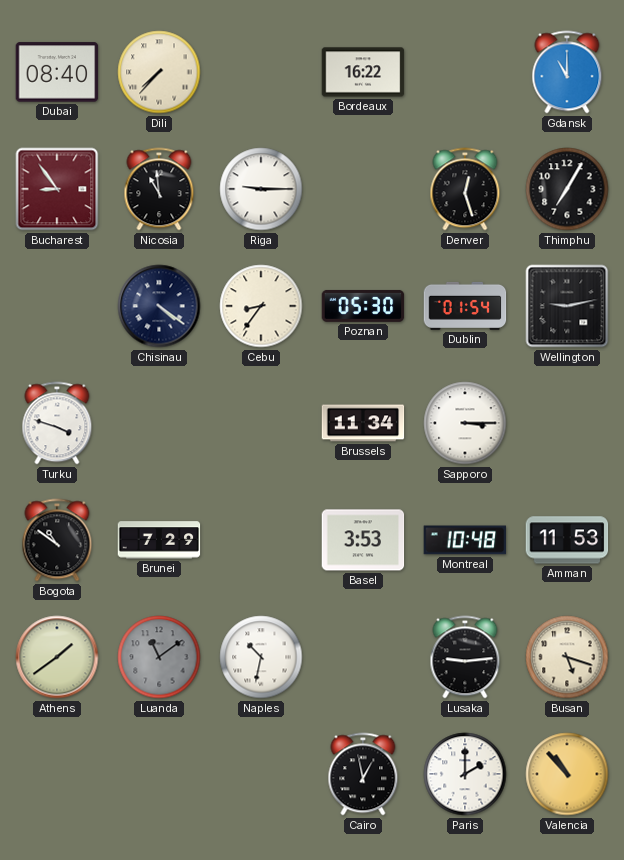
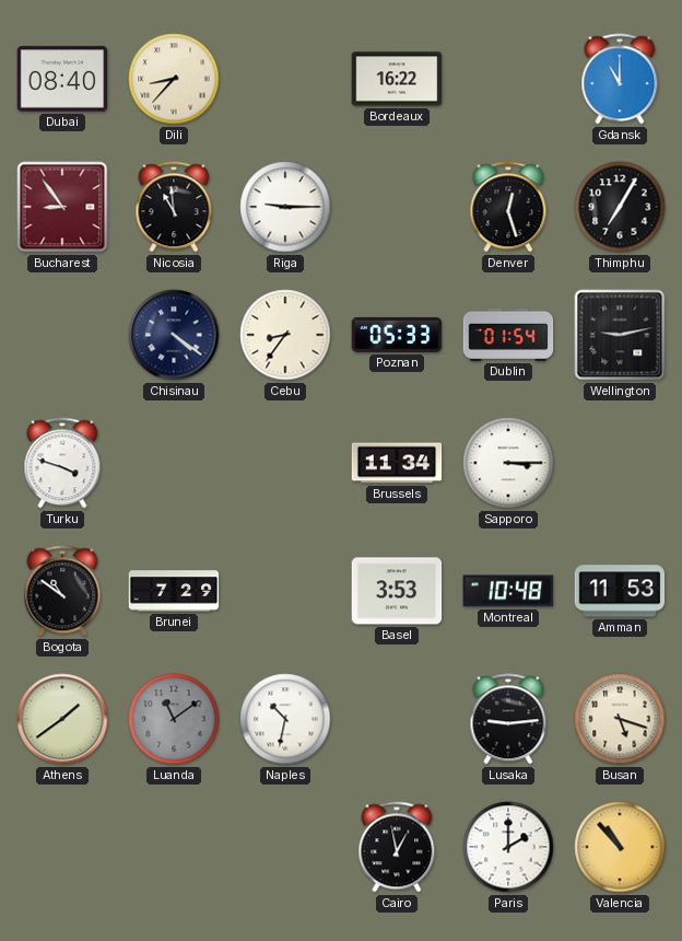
Dili: 7:37 -> 8:37 (174, 79)
Poznan: 05:30 -> 05:33 (397, 335)
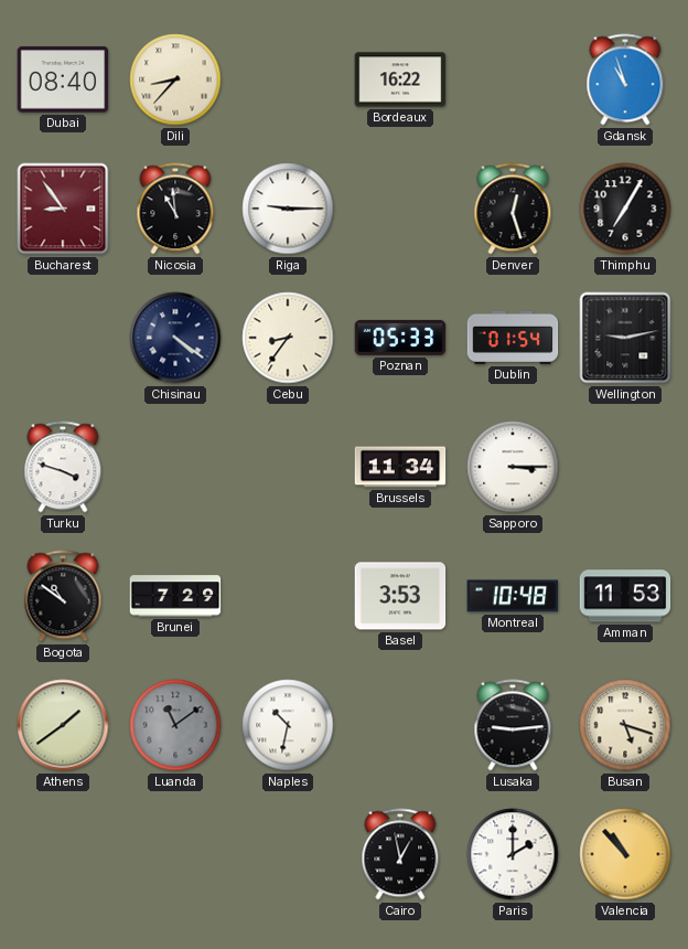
Gdansk: 11:00 -> 10:57 (625, 79)
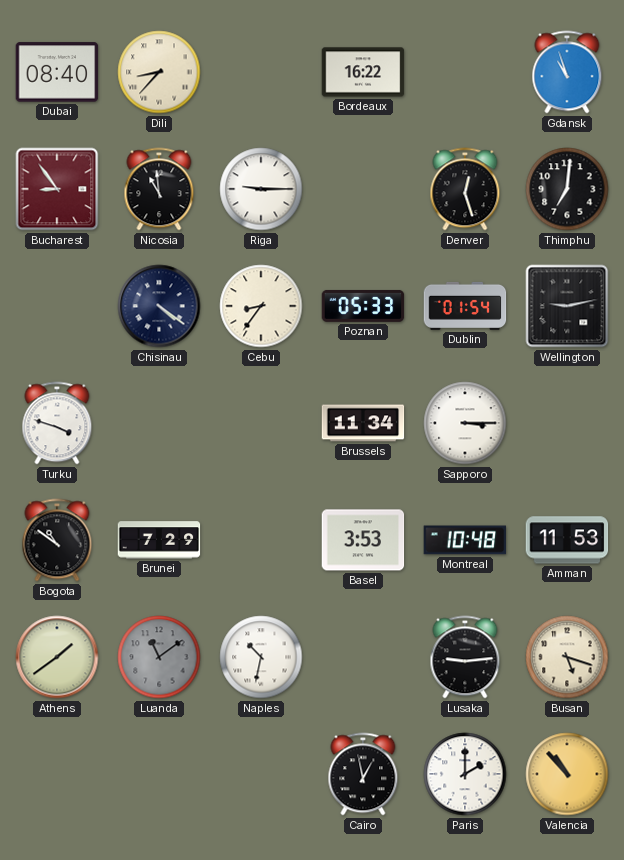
Thimphu: 7:05 -> 7:01 (567, 189)
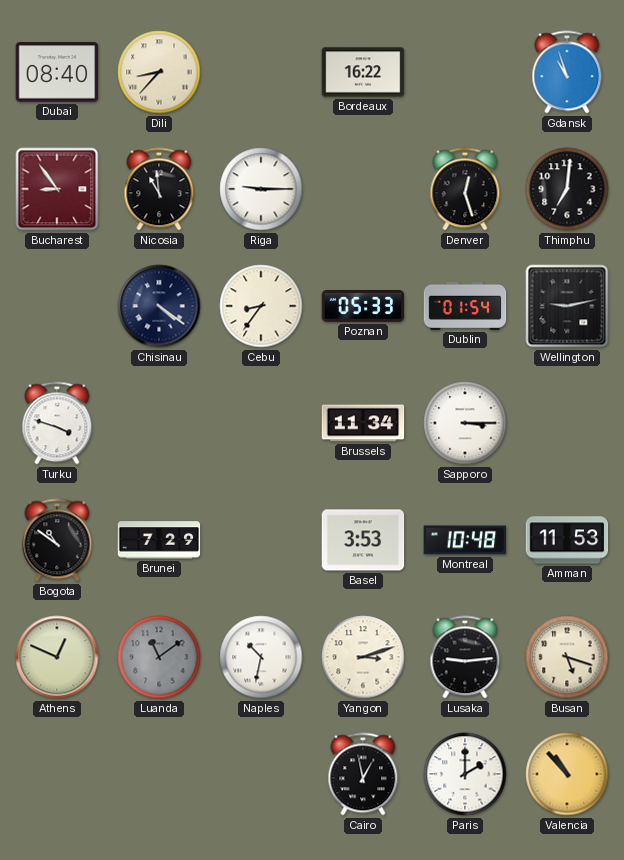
Athens: 1:39 -> 12:49 (57, 657)
Yangon: none -> 3:12 (363, 657)
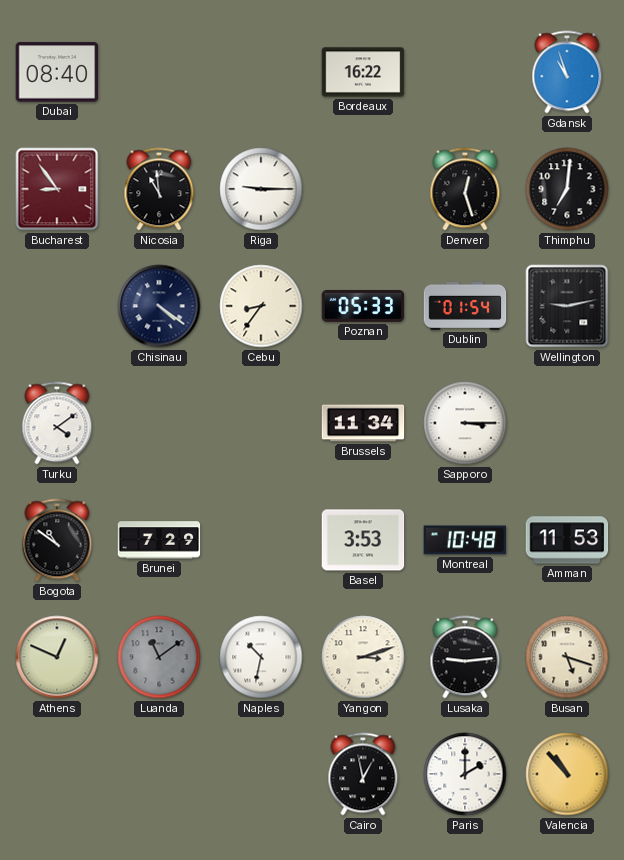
Dili: 8:37 -> none (159, 72)
Turku: 3:48 -> 4:09 (57, 423)
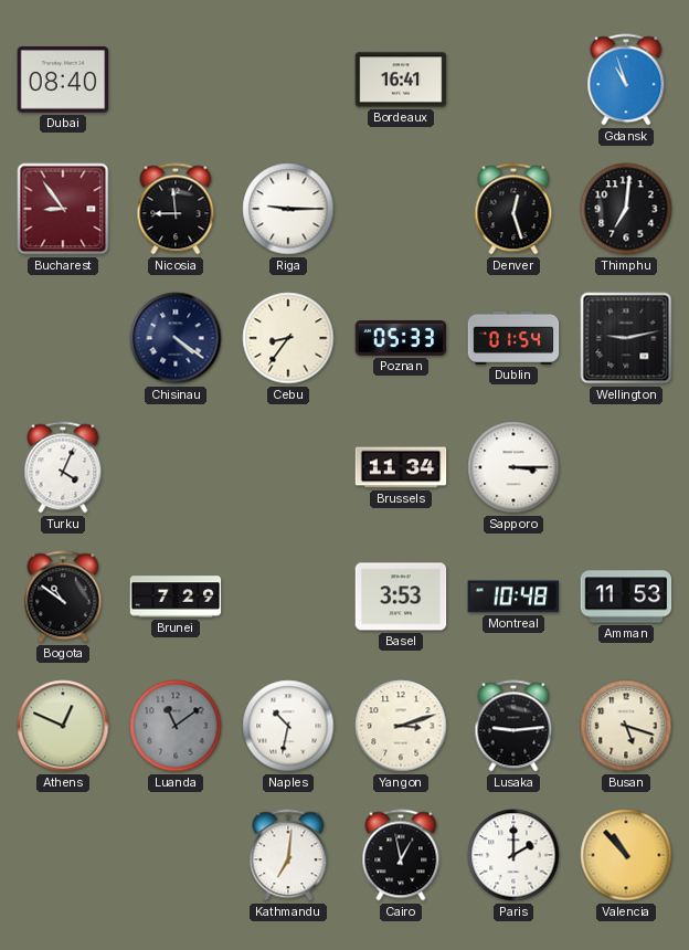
Bordeaux: 16:22 -> 16:41 (401, 80)
Nicosia: 10:59 -> 8:59 (176, 209)
Turku: 4:09 -> 4:04 (63, 467)
Kathmandu: none -> 7:01 (288, 855)
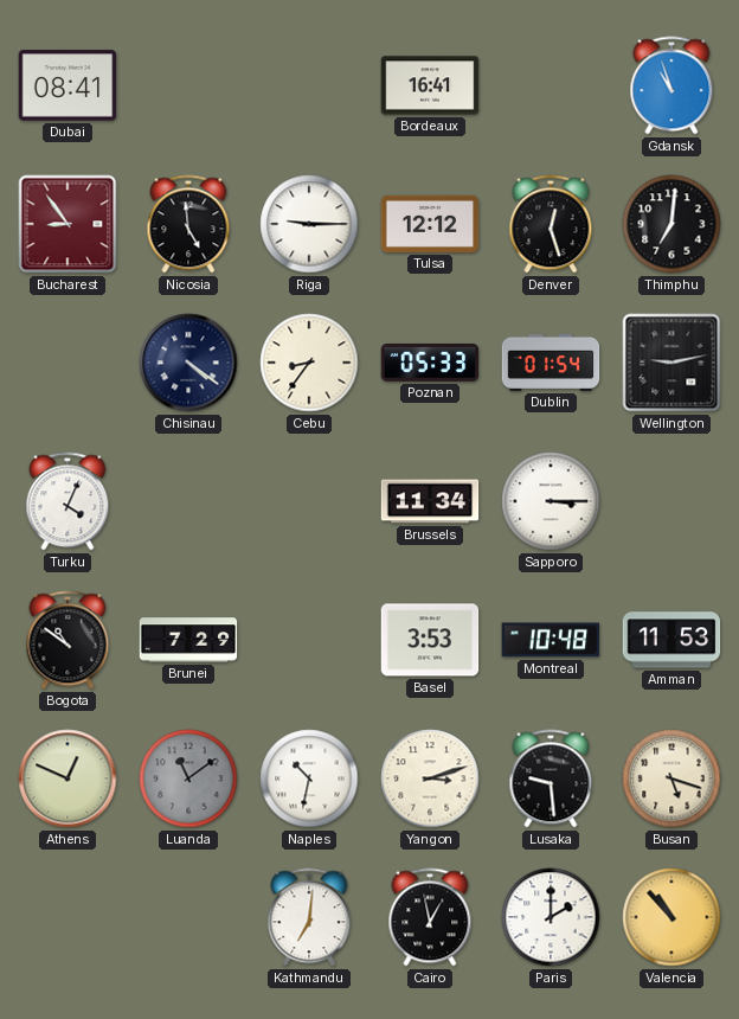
Dubai: 08:40 -> 08:41 (68, 85)
Nicosia: 8:59 -> 4:59 (188, 224)
Tulsa: none -> 12:12 (430, 224)
Lusaka: 9:14 -> 9:29 (551, 778)
